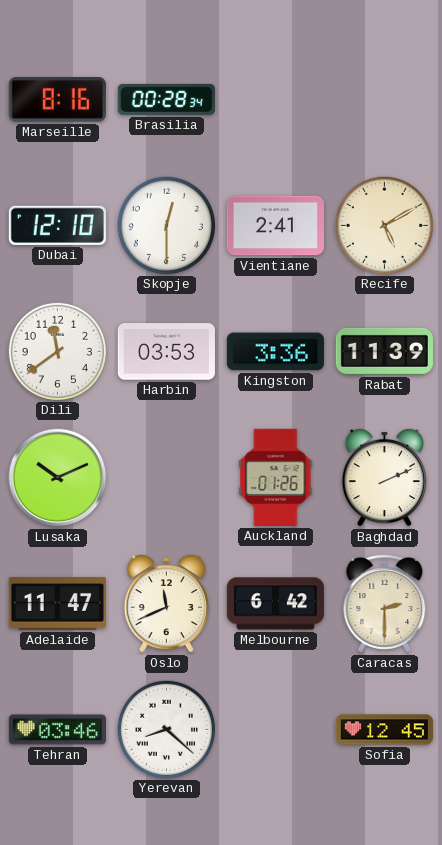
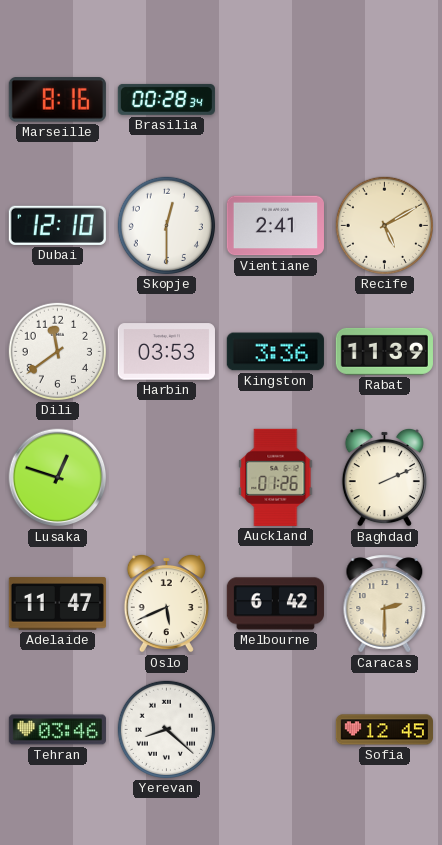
Lusaka: 10:11 -> 12:48 (58, 478)
Oslo: 11:41 -> 5:41 (166, 603)
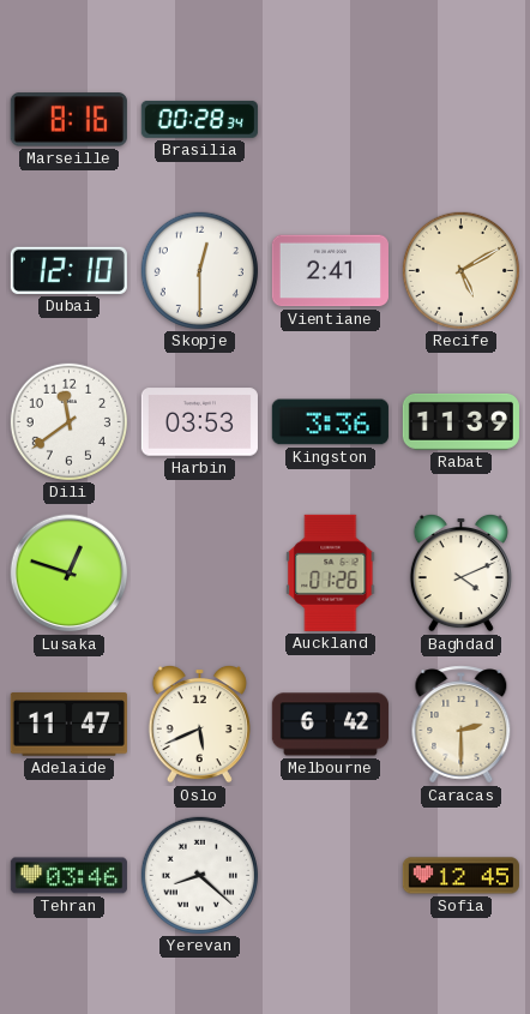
Baghdad: 2:11 -> 4:11 (460, 572)
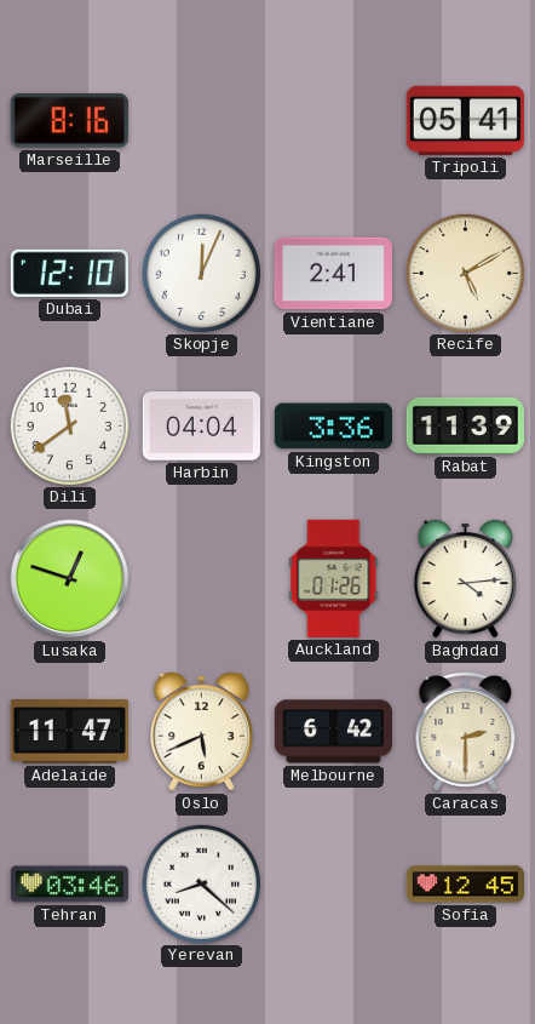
Brasilia: 00:28 -> none (199, 119)
Tripoli: none -> 05:41 (465, 120)
Skopje: 12:30 -> 12:04 (201, 273)
Harbin: 03:53 -> 04:04 (201, 427)
Baghdad: 4:11 -> 4:14 (465, 578)
